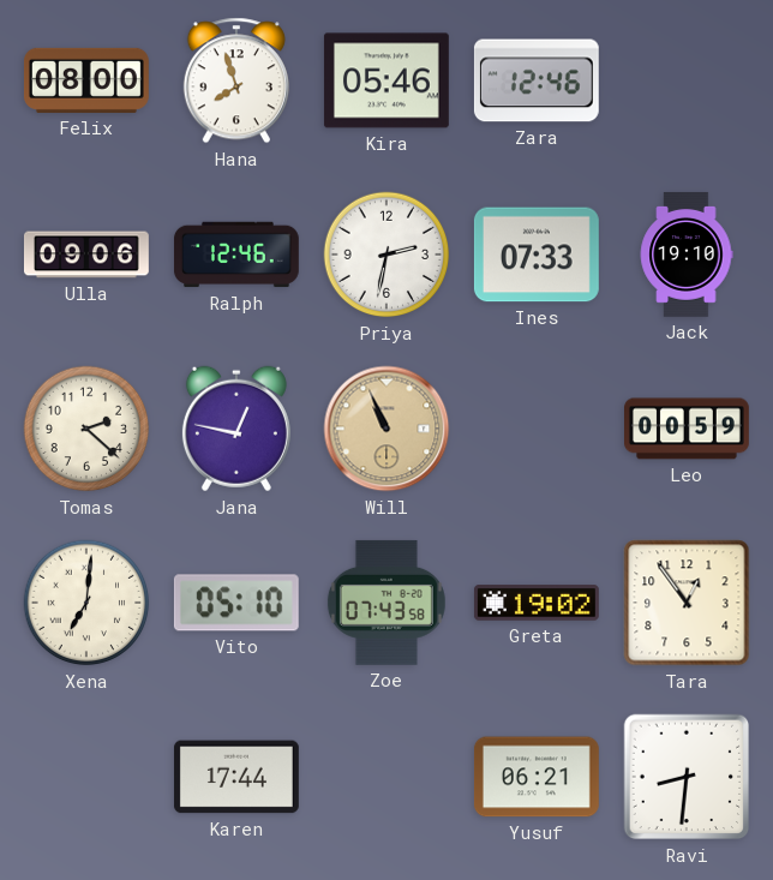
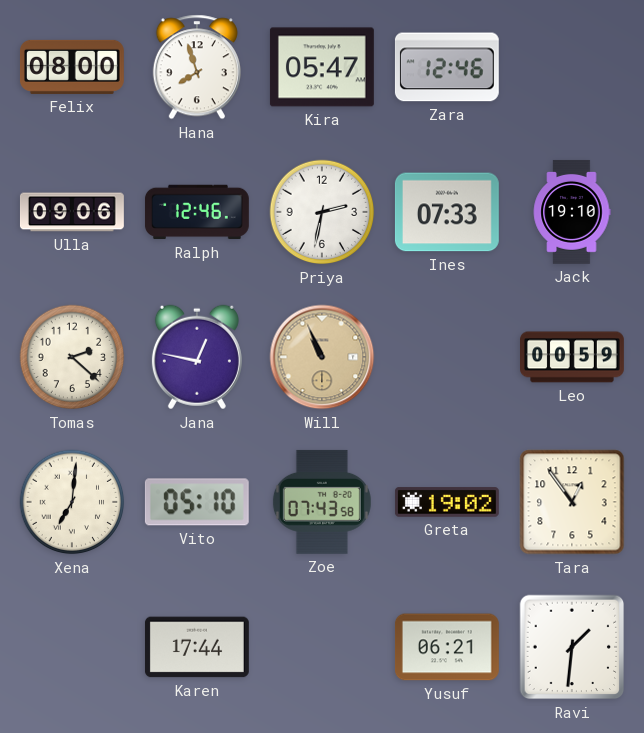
Kira: 05:46 -> 05:47 (322, 67)
Ravi: 8:31 -> 1:31 (572, 647)
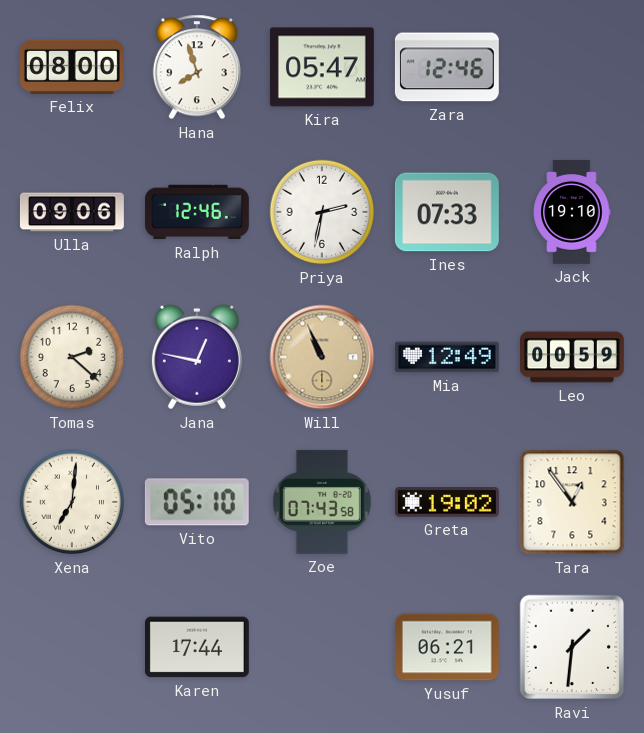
Mia: none -> 12:49 (447, 357)
